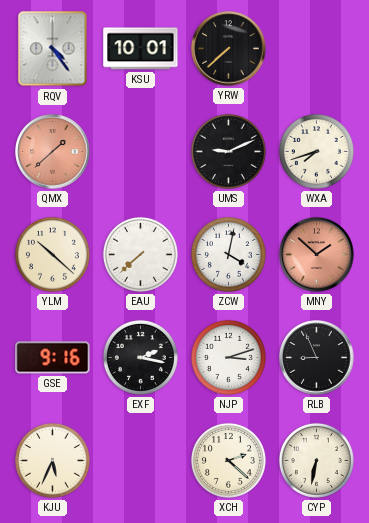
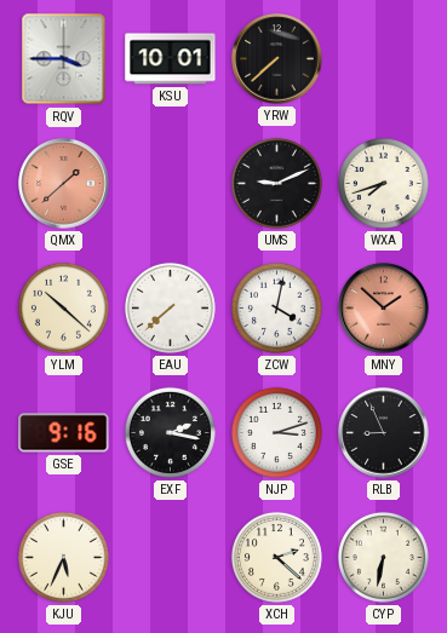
RQV: 4:24 -> 3:45 (64, 59)
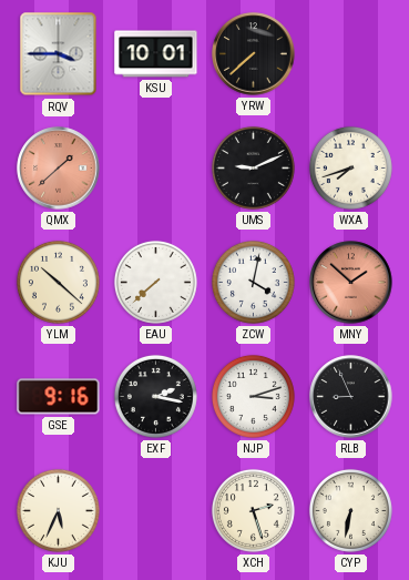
XCH: 2:22 -> 2:27 (253, 510)
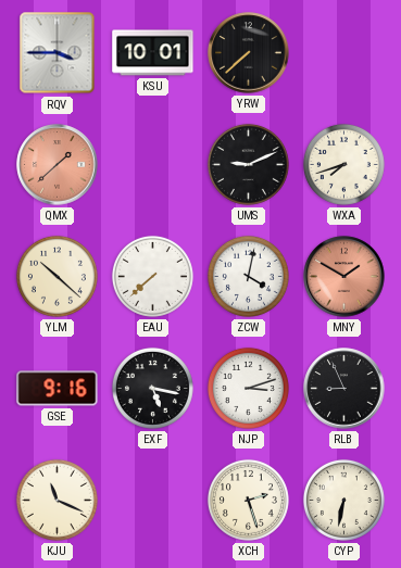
MNY: 1:52 -> 1:50 (344, 277)
EXF: 2:17 -> 5:17 (152, 388)
KJU: 5:34 -> 11:19 (57, 500)
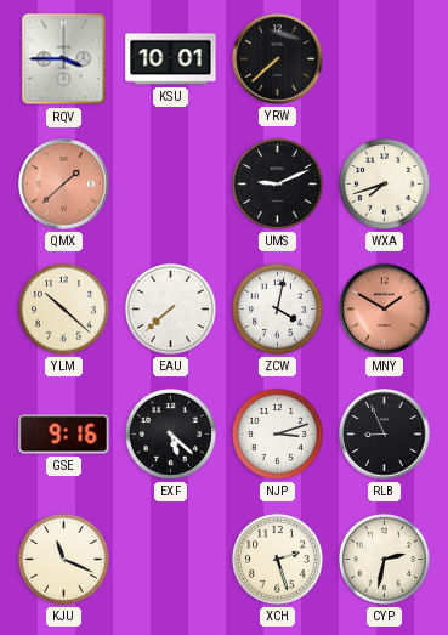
EXF: 5:17 -> 5:22 (170, 433)
CYP: 6:32 -> 2:32 (384, 559)
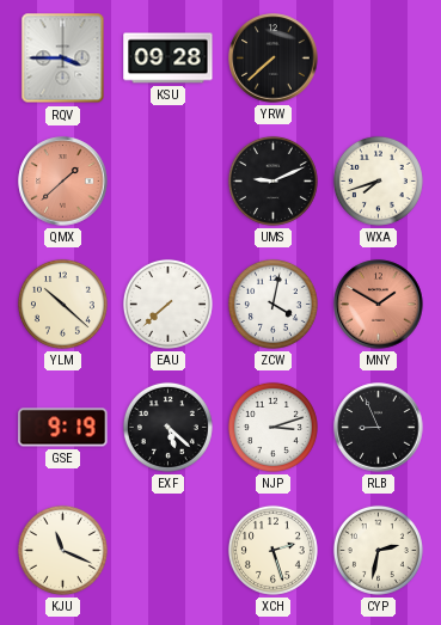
KSU: 10:01 -> 09:28 (169, 59)
GSE: 9:16 -> 9:19 (63, 428)
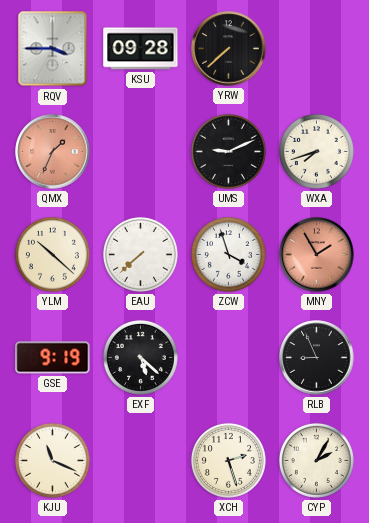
QMX: 1:38 -> 1:34 (53, 152)
ZCW: 4:02 -> 3:57 (228, 254)
MNY: 1:50 -> 1:55 (317, 255)
NJP: 3:12 -> none (272, 427)
CYP: 2:32 -> 2:05 (316, 460)
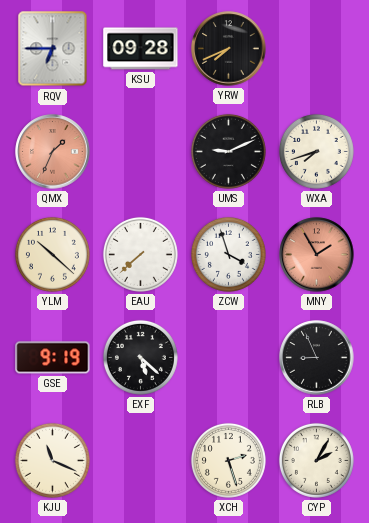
RQV: 3:45 -> 6:45 (53, 49)
YRW: 7:38 -> 7:41 (229, 49)
